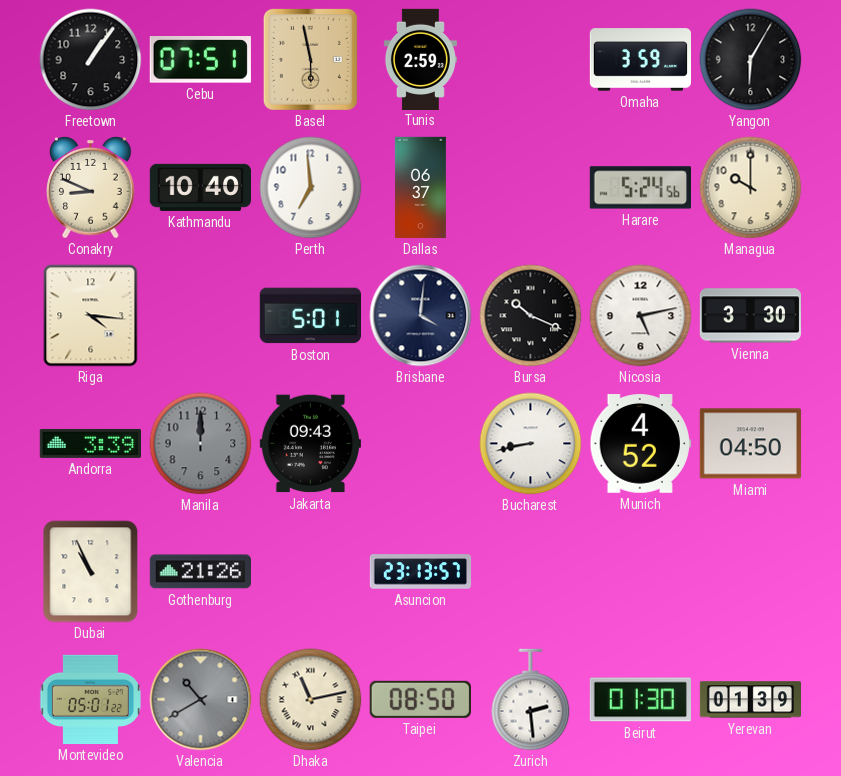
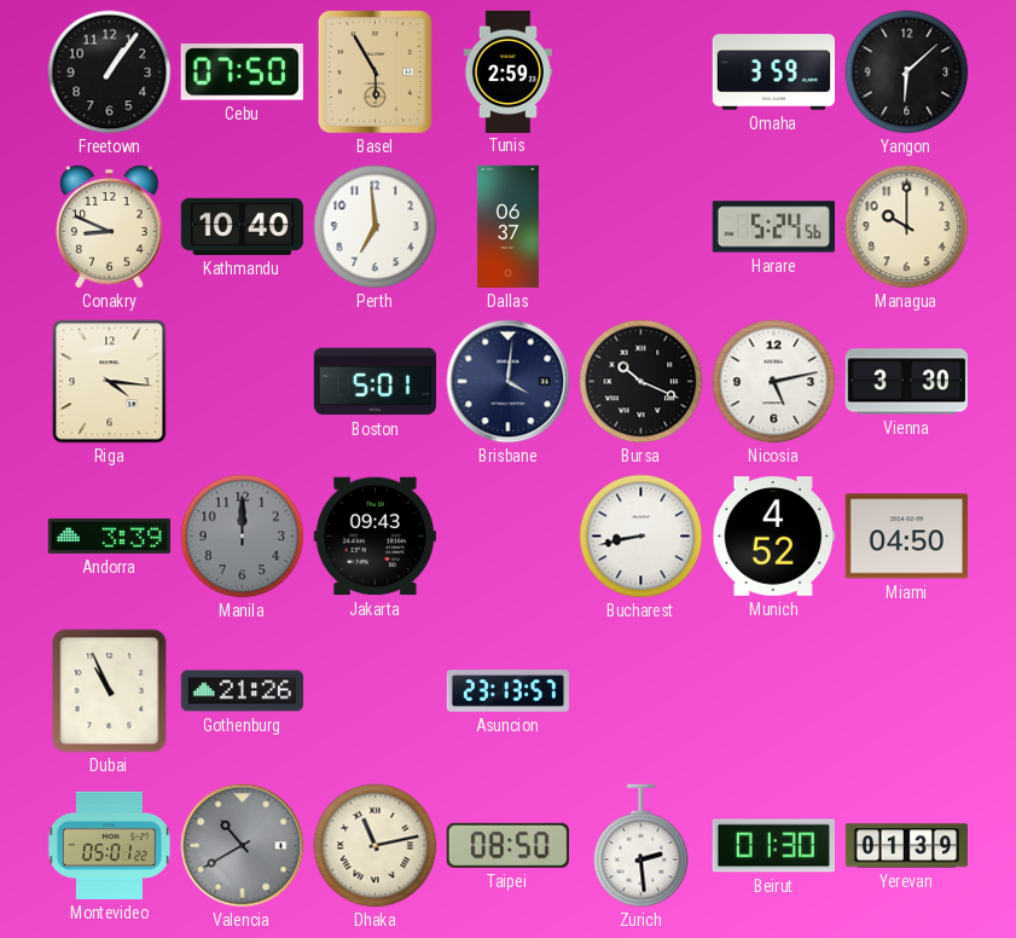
Cebu: 07:51 -> 07:50 (242, 73)
Basel: 5:58 -> 5:55 (375, 71)
Yangon: 6:05 -> 6:08 (907, 73)
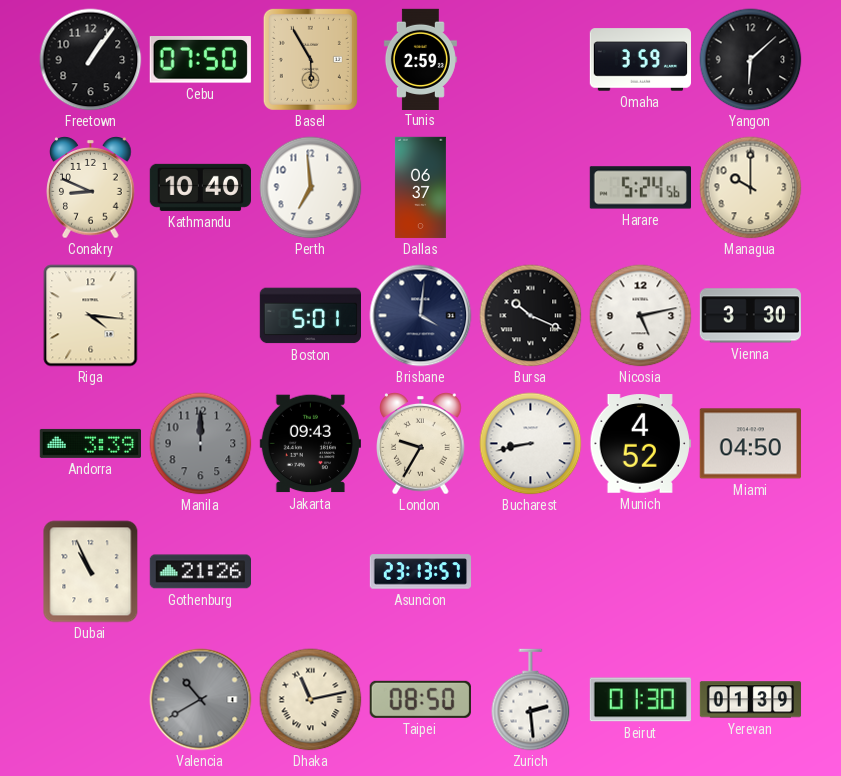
London: none -> 9:35 (421, 444)
Montevideo: 05:01 -> none (109, 845)
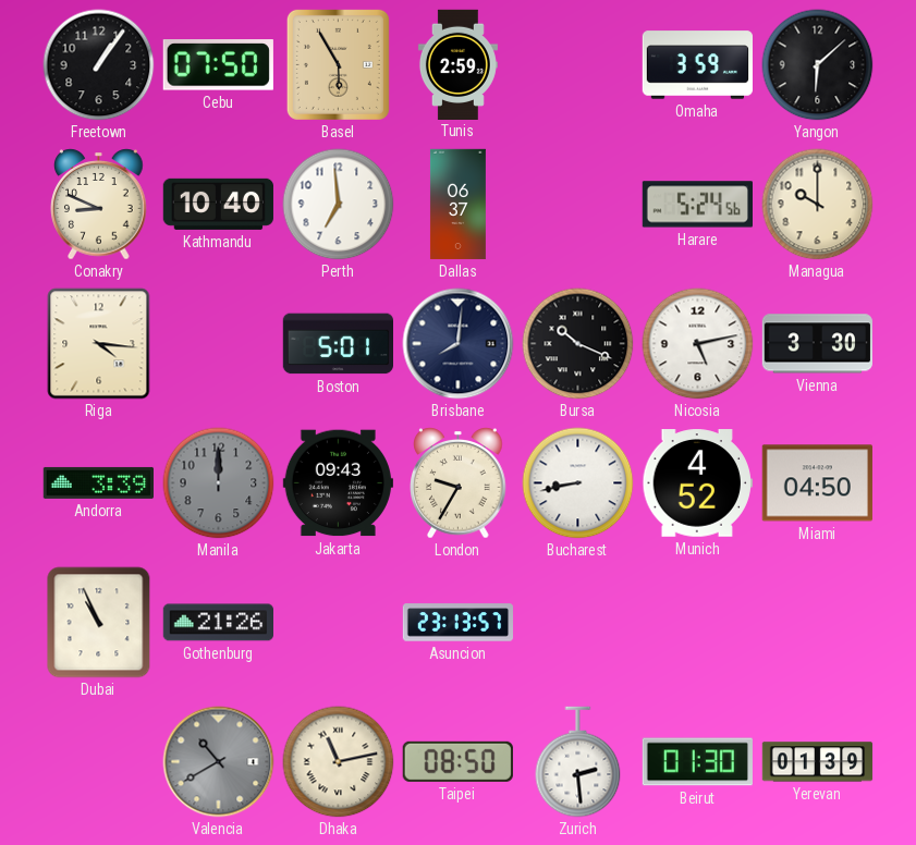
Brisbane: 4:01 -> 8:01 (459, 344)
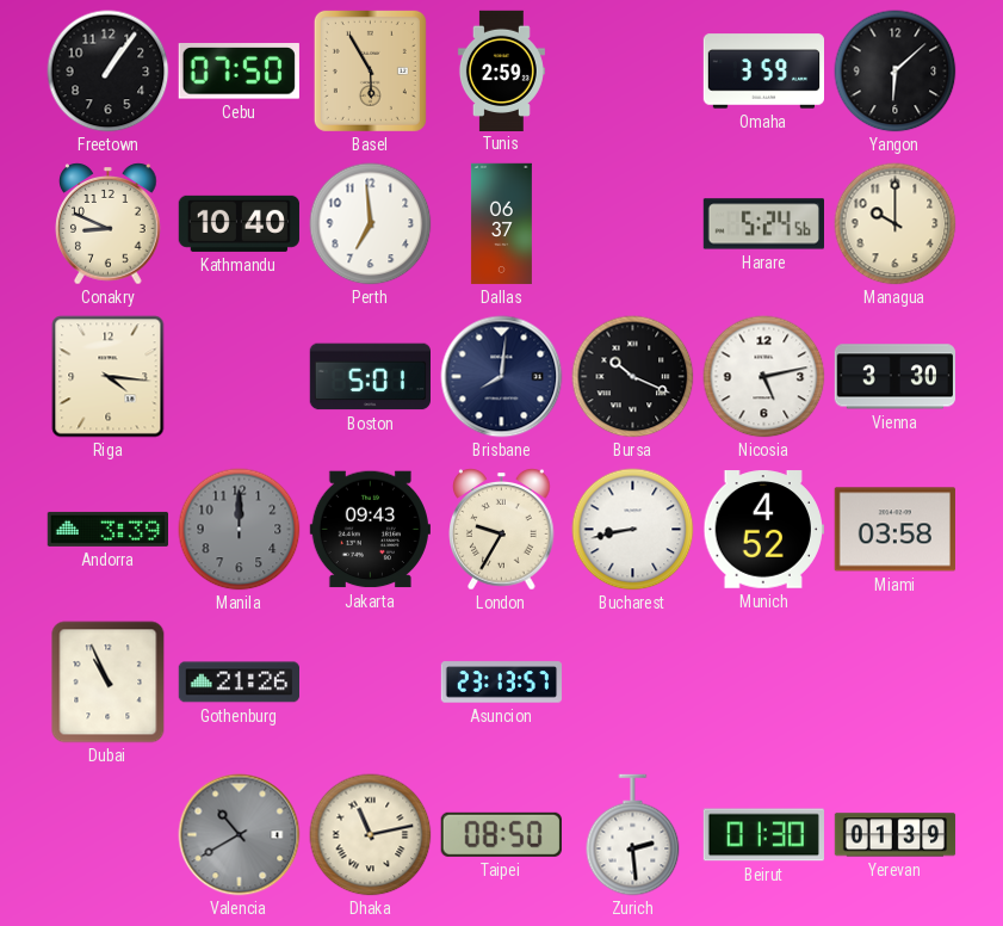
Miami: 04:50 -> 03:58 (894, 530)
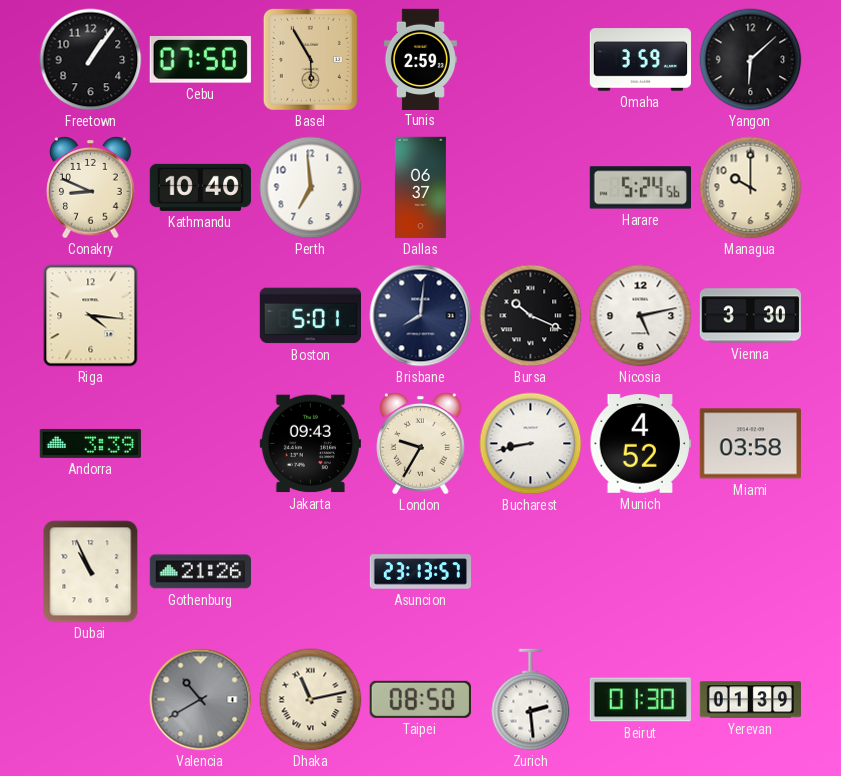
Manila: 12:00 -> none (240, 530)
